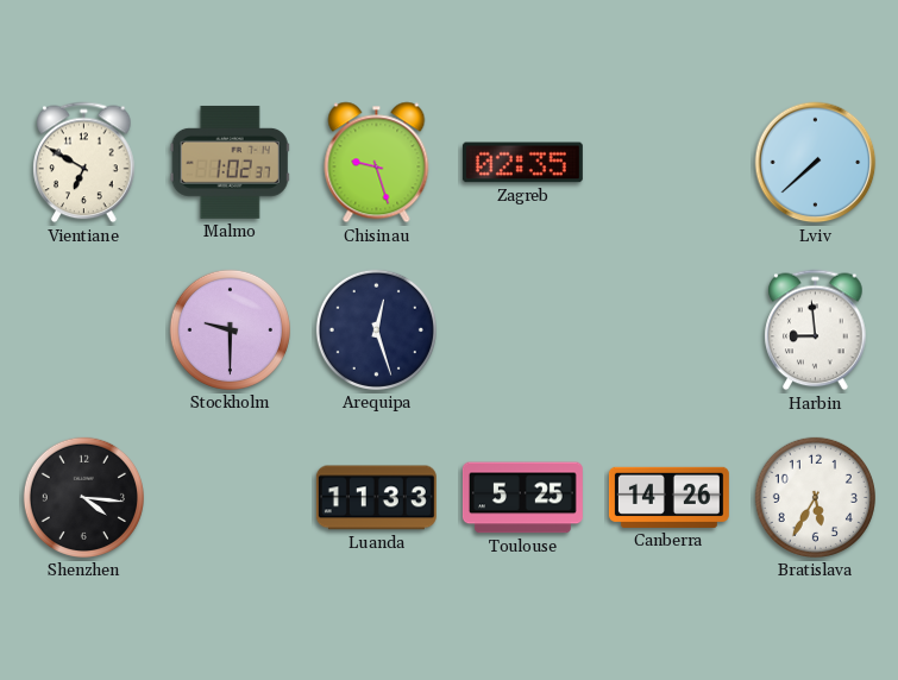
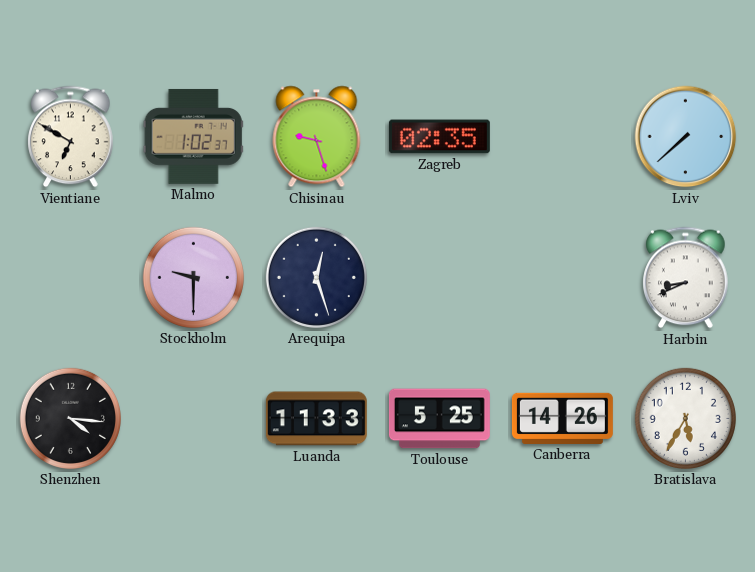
Harbin: 8:59 -> 8:41 (686, 278)
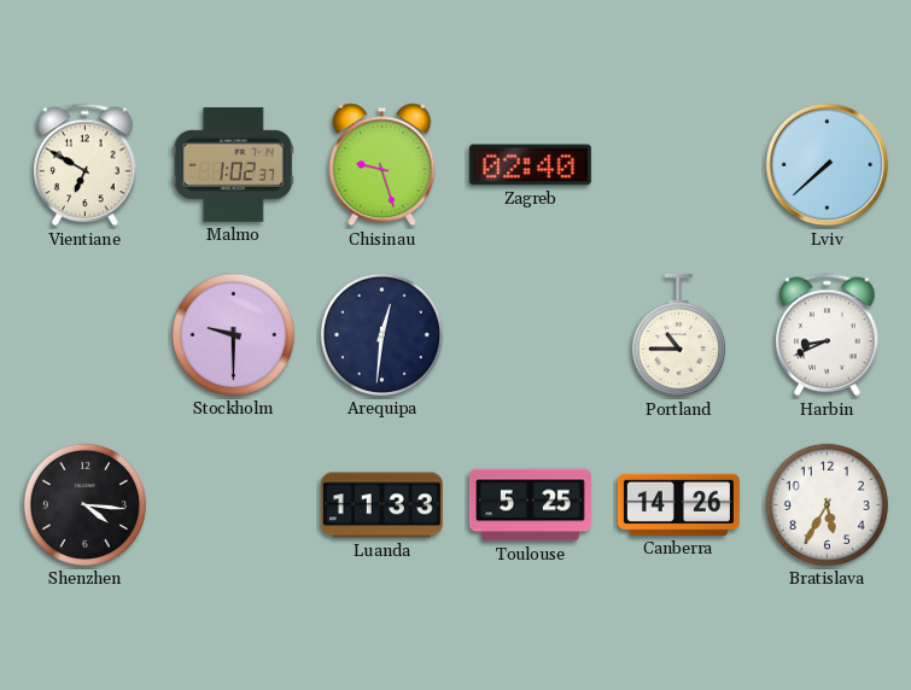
Zagreb: 02:35 -> 02:40 (530, 165)
Arequipa: 12:27 -> 12:31 (381, 334)
Portland: none -> 10:45 (678, 335)
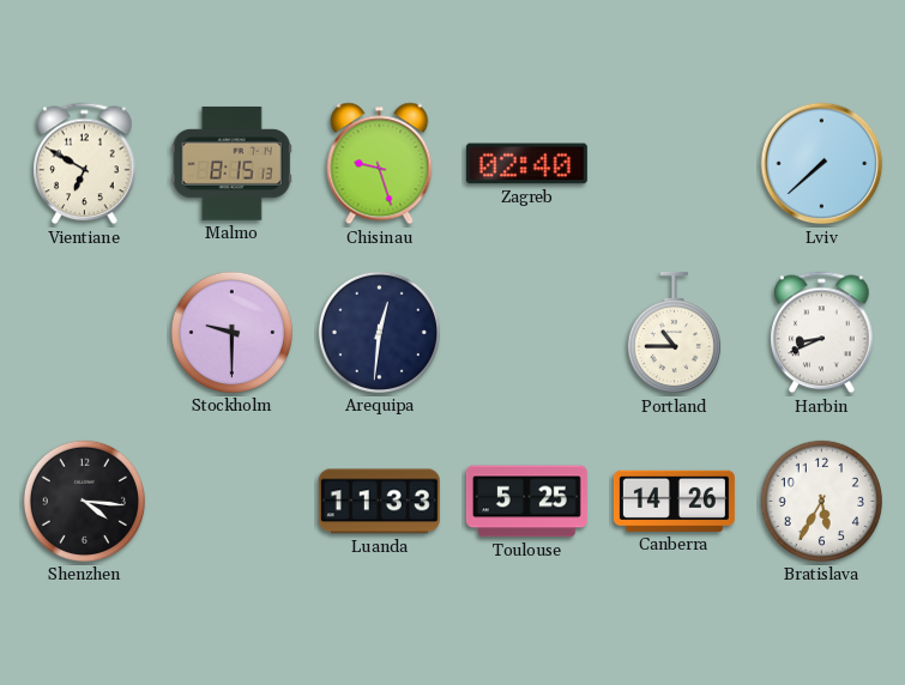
Malmo: 1:02 -> 8:15 (231, 163)
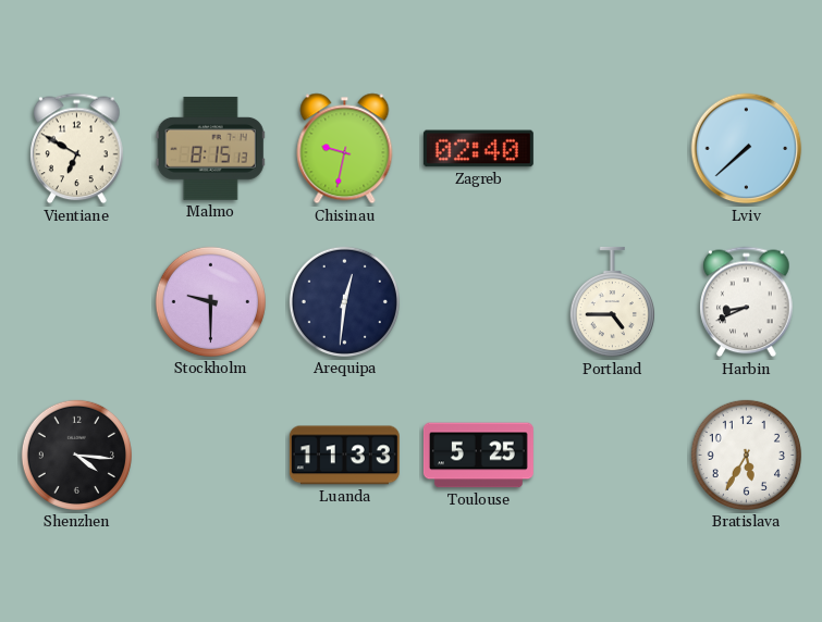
Chisinau: 9:27 -> 9:32 (345, 149)
Portland: 10:45 -> 4:45 (612, 302)
Canberra: 14:26 -> none (674, 501)
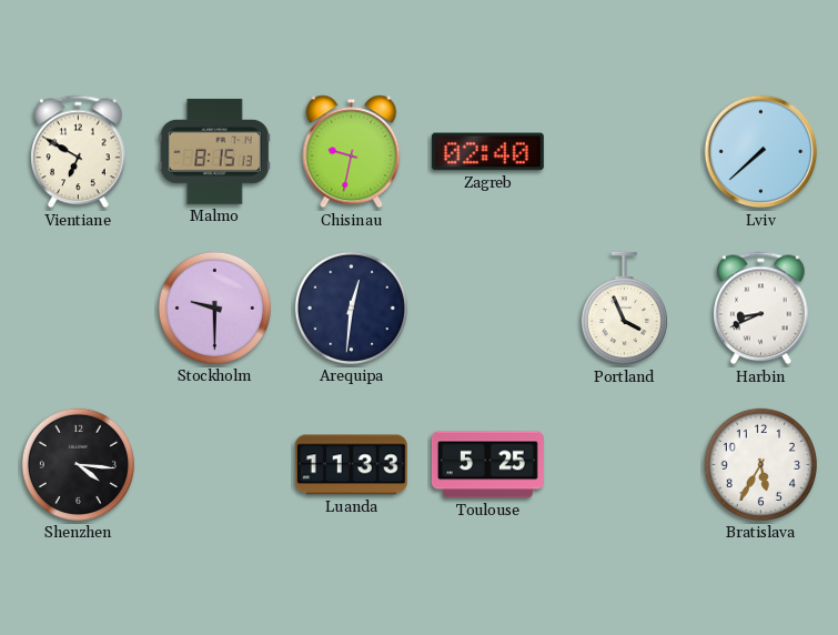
Portland: 4:45 -> 3:56 (624, 309)
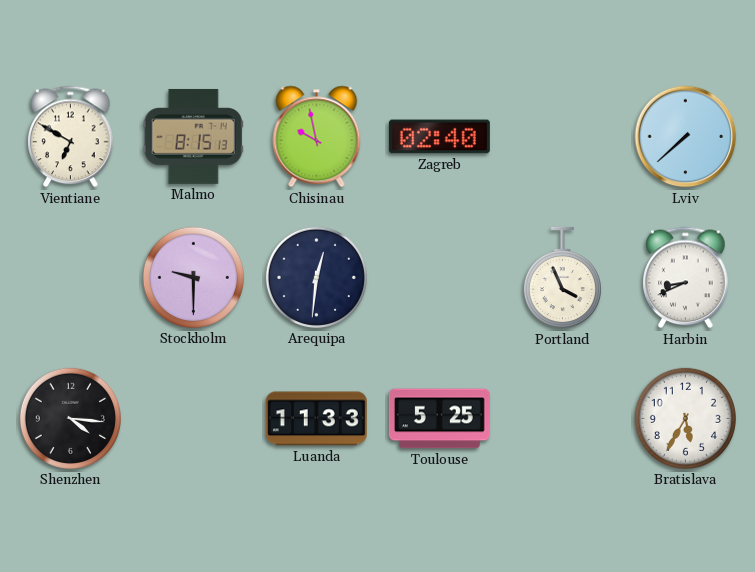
Chisinau: 9:32 -> 9:58 (317, 137)
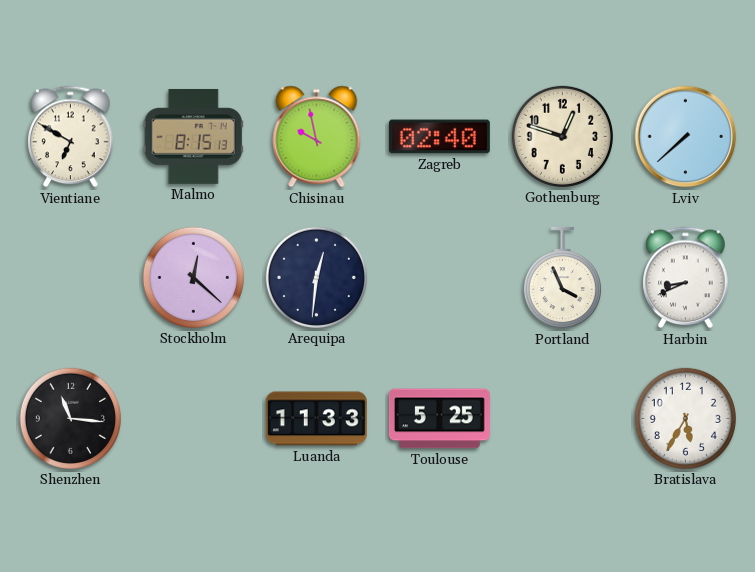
Gothenburg: none -> 12:48 (562, 136)
Stockholm: 9:30 -> 12:22 (193, 277)
Shenzhen: 4:16 -> 11:16 (70, 418)
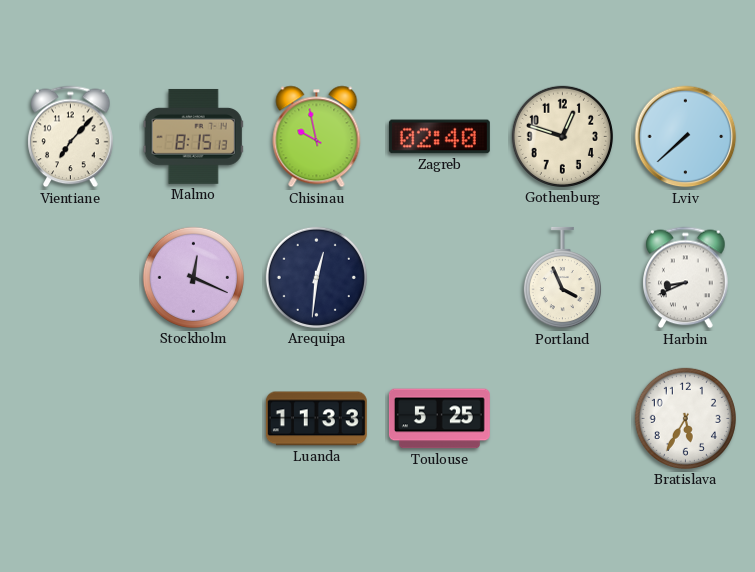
Vientiane: 6:50 -> 7:07 (71, 137)
Stockholm: 12:22 -> 12:19 (193, 277)
Shenzhen: 11:16 -> none (70, 418)
